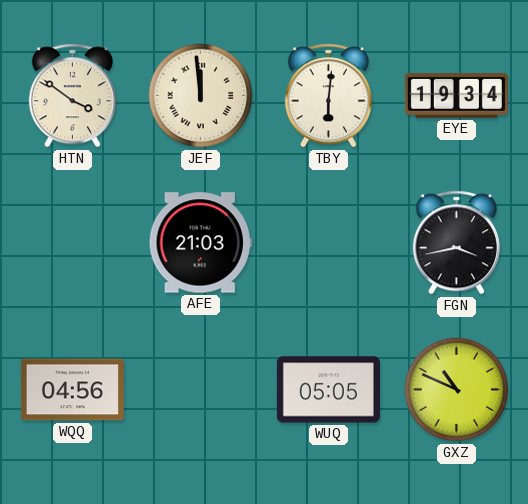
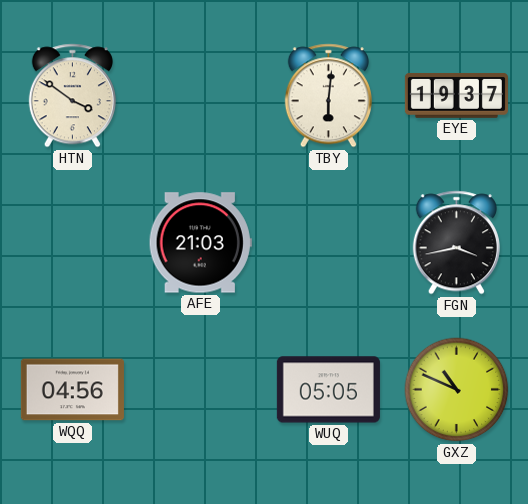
JEF: 11:59 -> none (201, 96)
EYE: 19:34 -> 19:37 (456, 95)
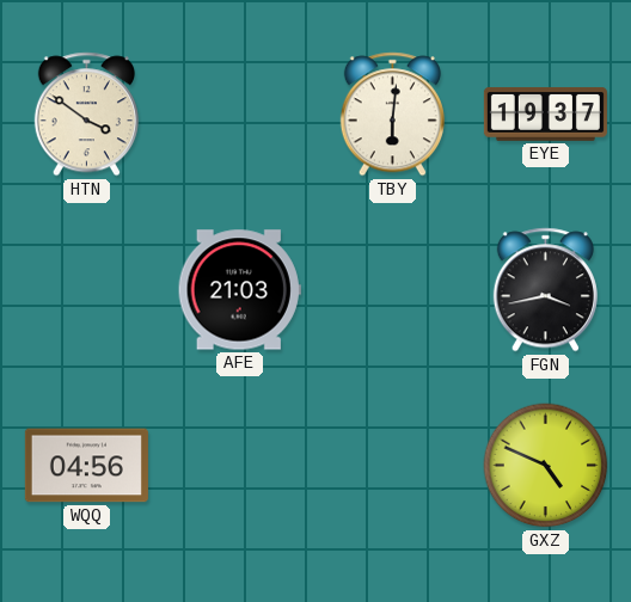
WUQ: 05:05 -> none (328, 390)
GXZ: 10:49 -> 4:49 (546, 466)
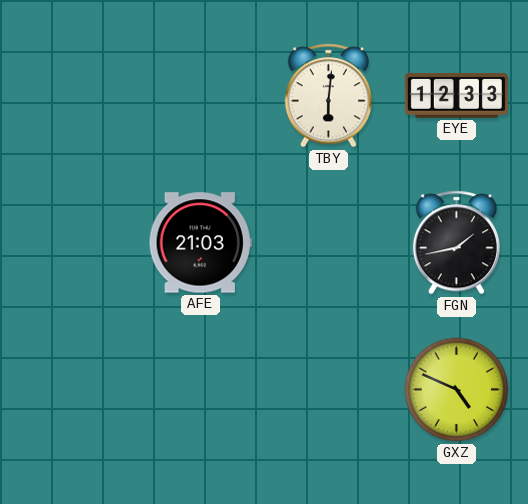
HTN: 3:51 -> none (86, 115)
EYE: 19:37 -> 12:33 (456, 95)
FGN: 3:43 -> 1:43 (456, 243)
WQQ: 04:56 -> none (86, 466)
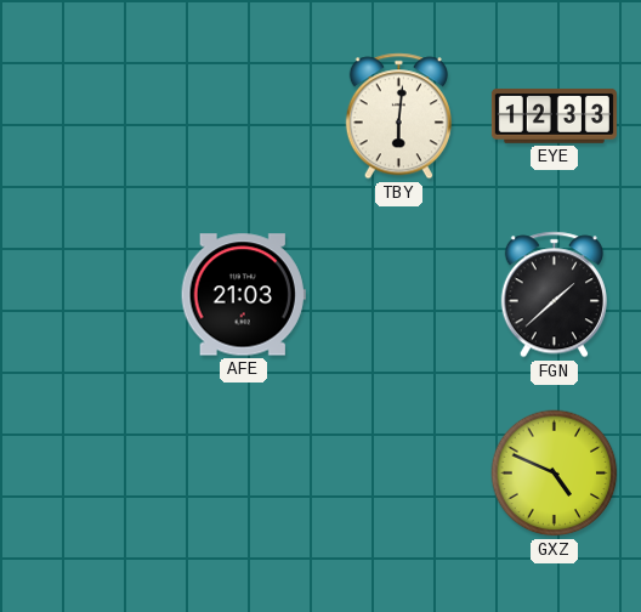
FGN: 1:43 -> 1:38 (554, 295)
